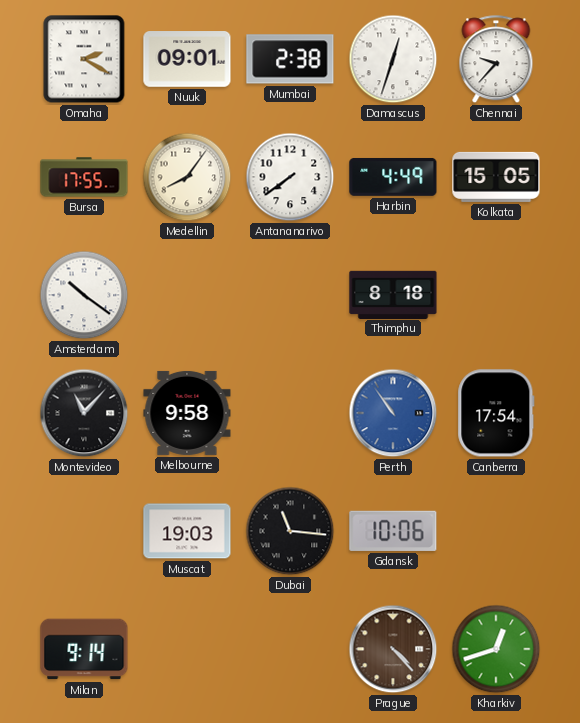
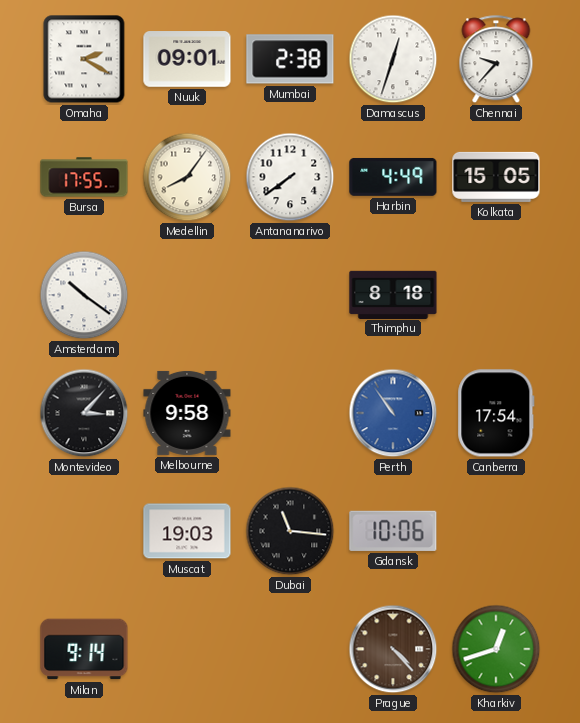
Montevideo: 11:07 -> 3:07 (84, 413)
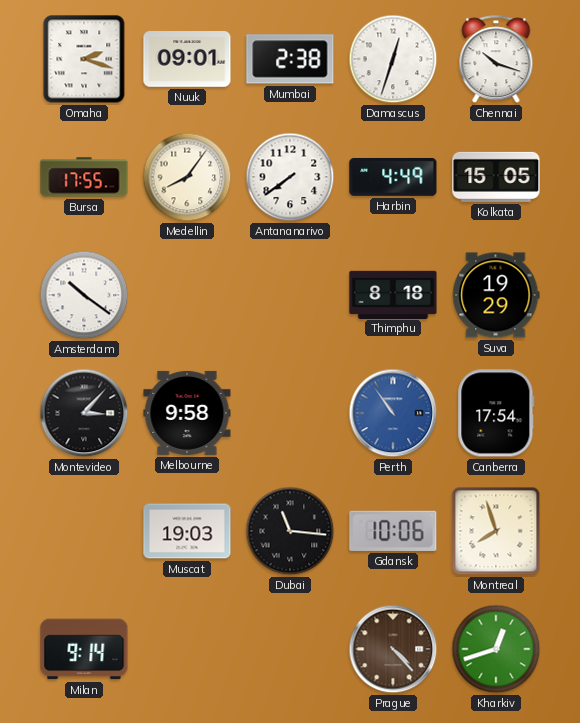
Omaha: 2:20 -> 2:18 (84, 59)
Chennai: 9:37 -> 10:18 (496, 60)
Suva: none -> 19:29 (496, 295)
Montreal: none -> 7:57 (496, 531)
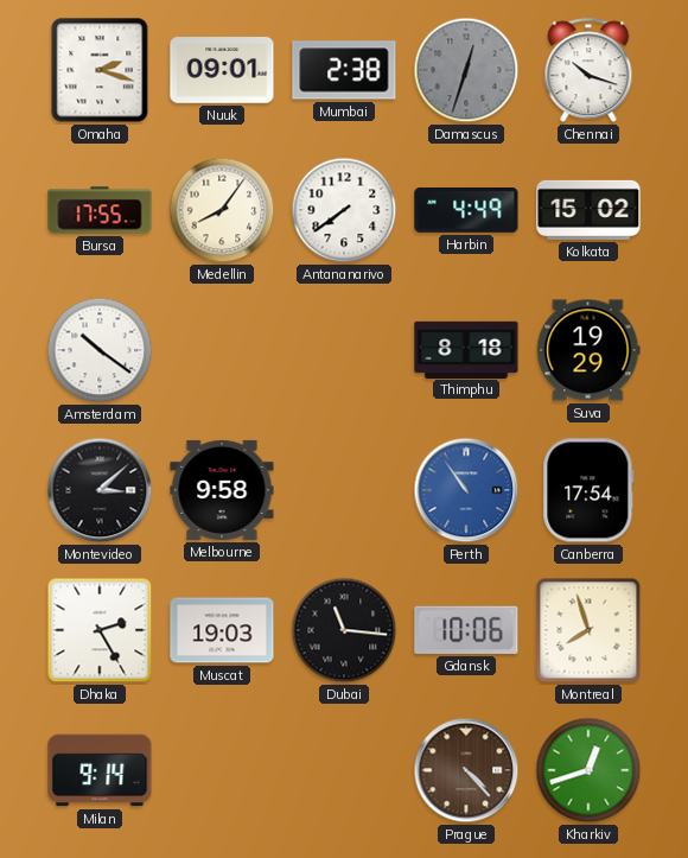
Damascus dial: white -> grey (466, 70)
Kolkata: 15:05 -> 15:02 (588, 210)
Montevideo: 3:07 -> 3:08 (100, 490)
Dhaka: none -> 2:25 (100, 630)
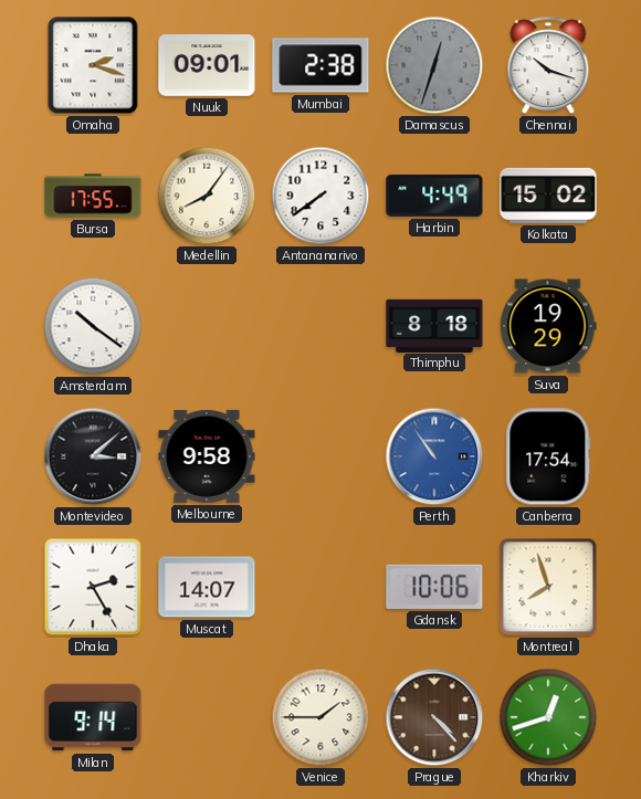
Muscat: 19:03 -> 14:07 (207, 587)
Dubai: 11:16 -> none (344, 630)
Venice: none -> 1:45 (320, 717)
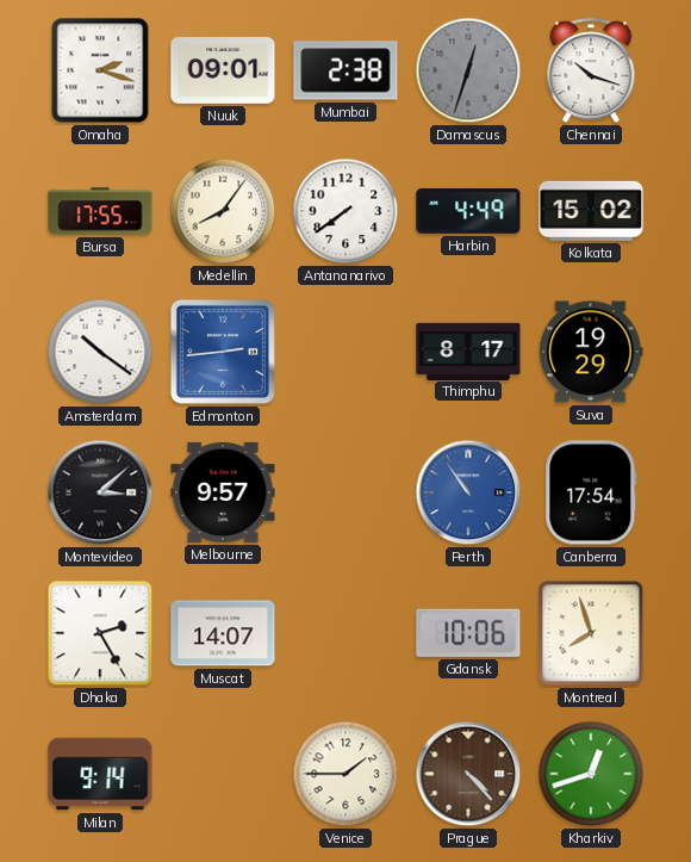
Edmonton: none -> 2:44 (223, 352)
Thimphu: 8:18 -> 8:17 (468, 351)
Melbourne: 9:58 -> 9:57 (223, 492)
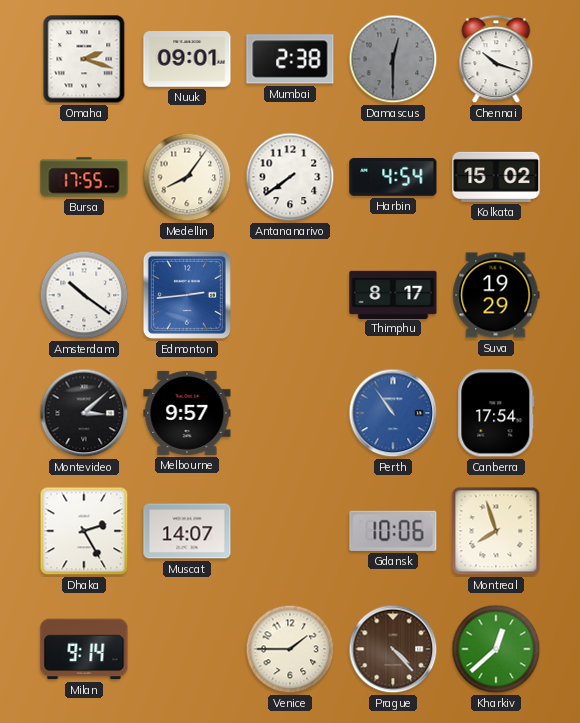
Damascus: 12:33 -> 12:30 (393, 59)
Harbin: 4:49 -> 4:54 (393, 177)
Kharkiv: 12:42 -> 12:38 (496, 649)
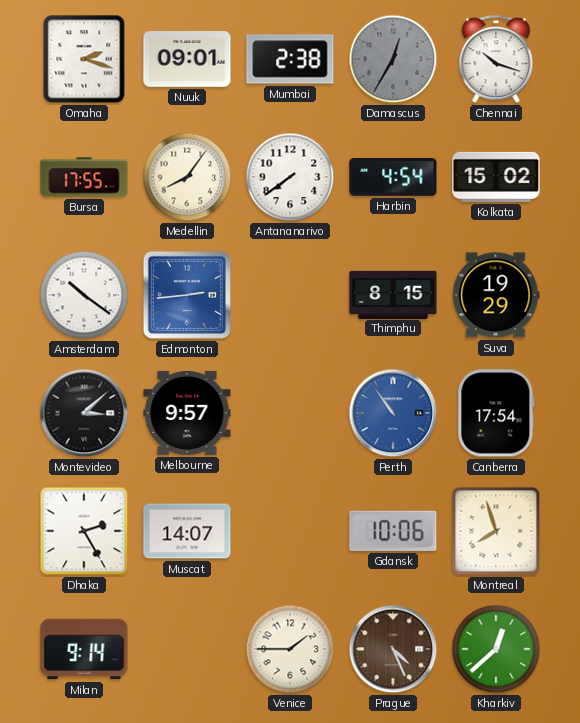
Damascus: 12:30 -> 12:35 (393, 59)
Thimphu: 8:17 -> 8:15 (393, 294)
Prague: 4:23 -> 4:26 (393, 649)
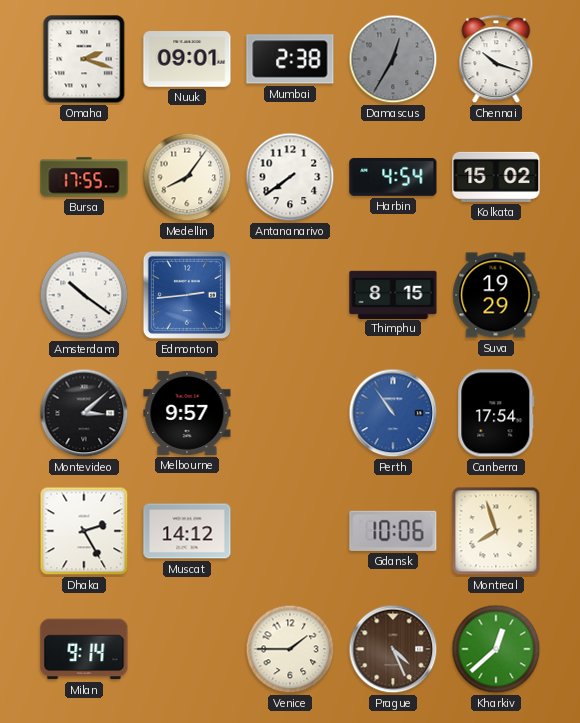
Muscat: 14:07 -> 14:12 (187, 531)
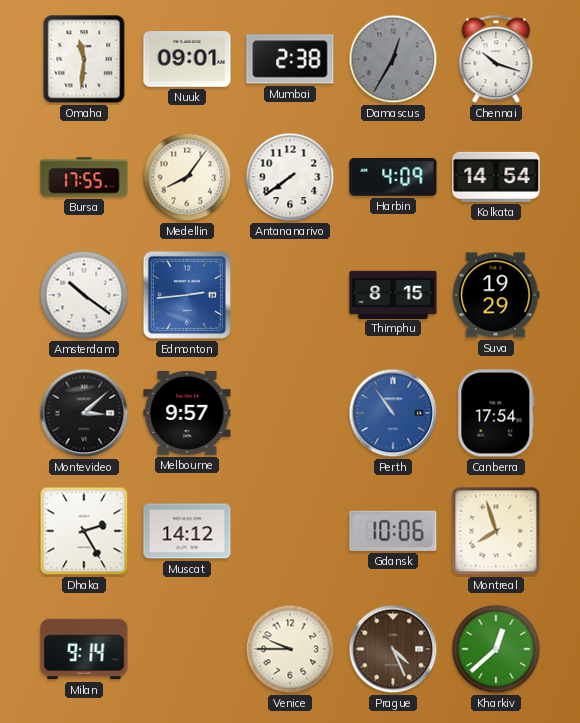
Omaha: 2:18 -> 11:31 (84, 59)
Harbin: 4:54 -> 4:09 (393, 177)
Kolkata: 15:02 -> 14:54 (496, 177)
Venice: 1:45 -> 9:45 (290, 649)
